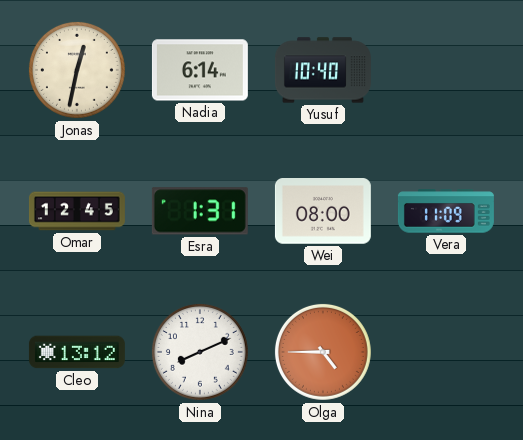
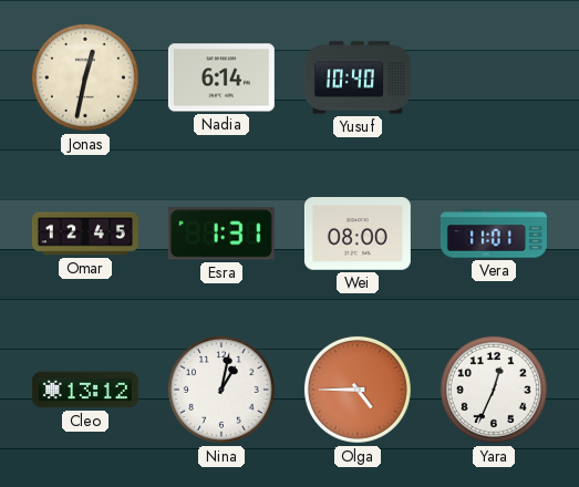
Vera: 11:09 -> 11:01 (494, 234)
Nina: 8:11 -> 1:02 (221, 390)
Yara: none -> 12:34 (494, 390)
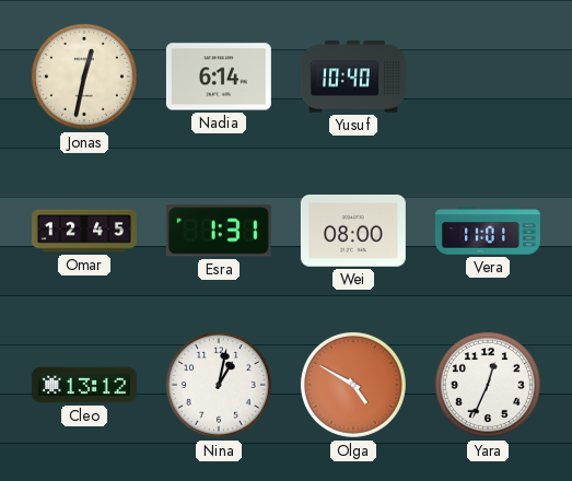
Olga: 4:45 -> 4:50 (353, 385)
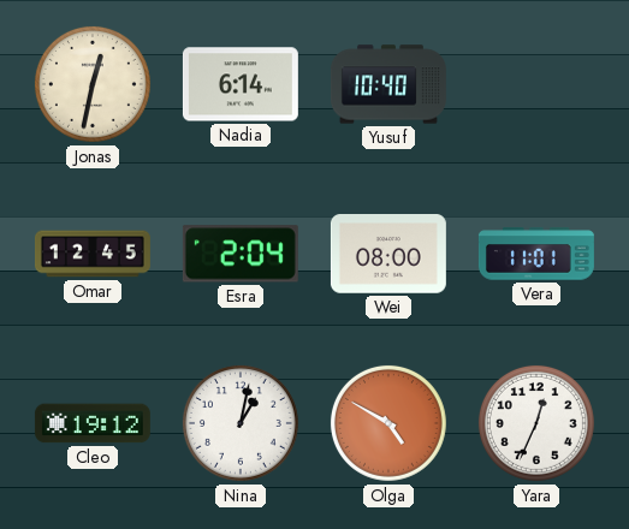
Esra: 1:31 -> 2:04 (241, 254)
Cleo: 13:12 -> 19:12 (93, 423)
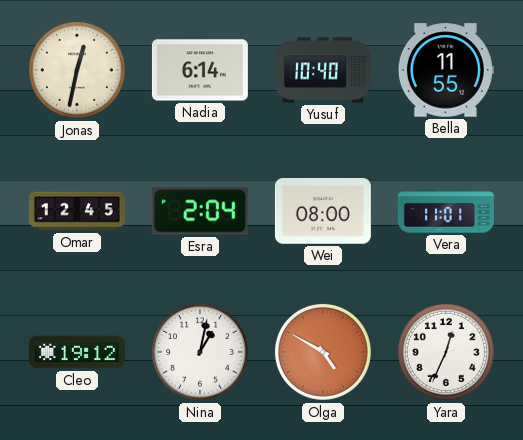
Bella: none -> 11:55 (446, 70)
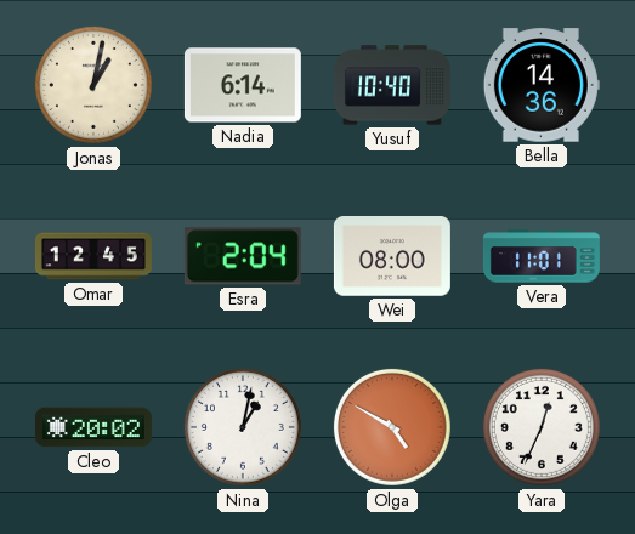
Jonas: 12:32 -> 1:02 (93, 85)
Bella: 11:55 -> 14:36 (542, 85)
Cleo: 19:12 -> 20:02 (93, 427)
